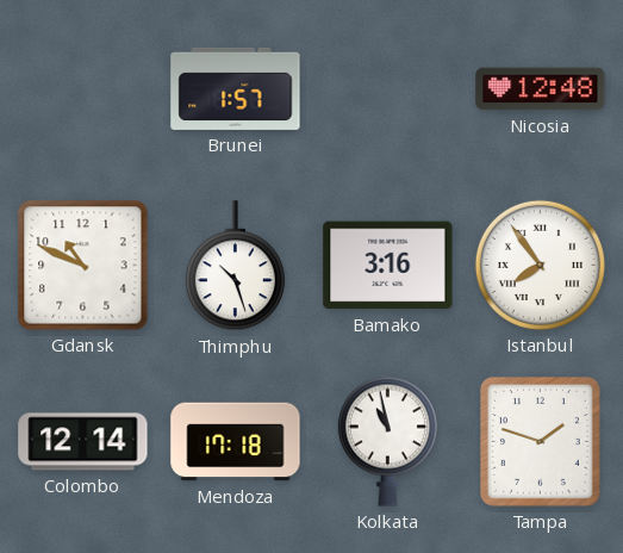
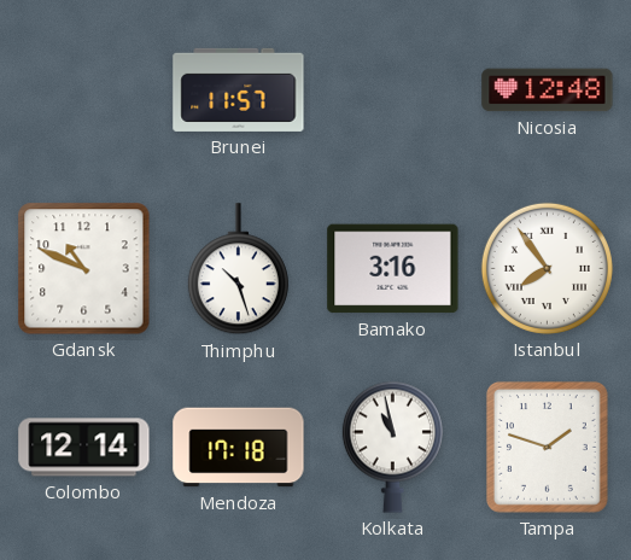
Brunei: 1:57 -> 11:57 (239, 89)
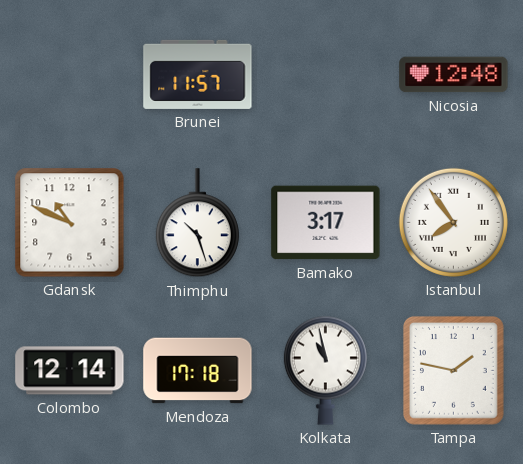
Bamako: 3:16 -> 3:17 (326, 223)
Tampa: 1:48 -> 1:47 (453, 370)
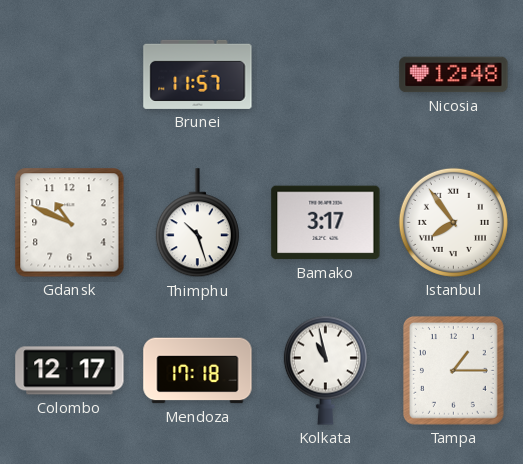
Colombo: 12:14 -> 12:17 (70, 371)
Tampa: 1:47 -> 1:15 (453, 370)
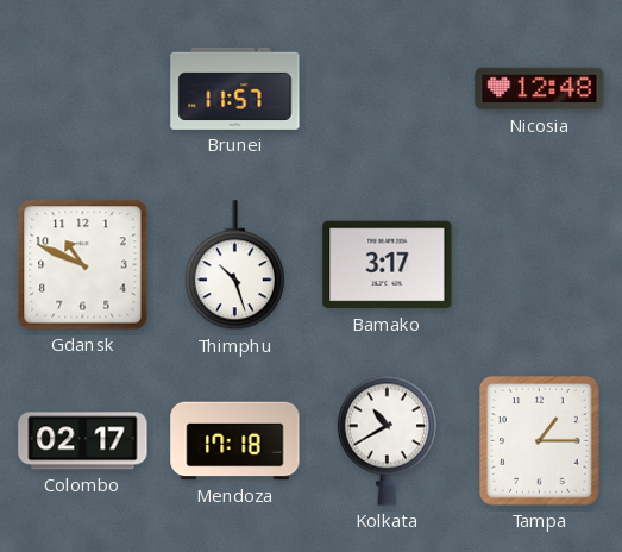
Istanbul: 7:54 -> none (453, 222)
Colombo: 12:17 -> 02:17 (83, 441)
Kolkata: 10:58 -> 10:40 (387, 440)
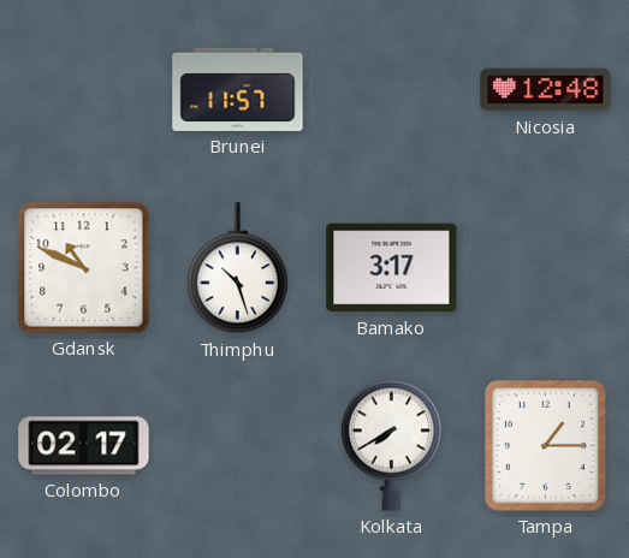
Mendoza: 17:18 -> none (235, 441)
Kolkata: 10:40 -> 7:40 (391, 445)
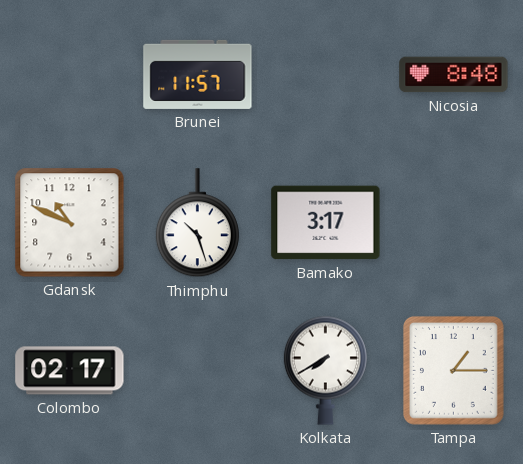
Nicosia: 12:48 -> 8:48 (454, 75)
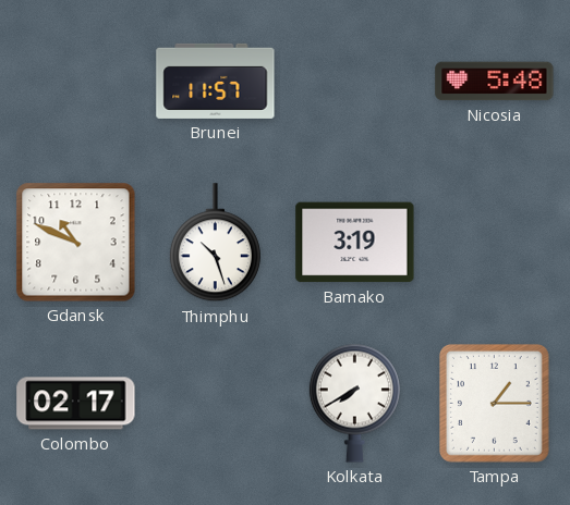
Nicosia: 8:48 -> 5:48 (495, 82)
Bamako: 3:17 -> 3:19 (355, 243)
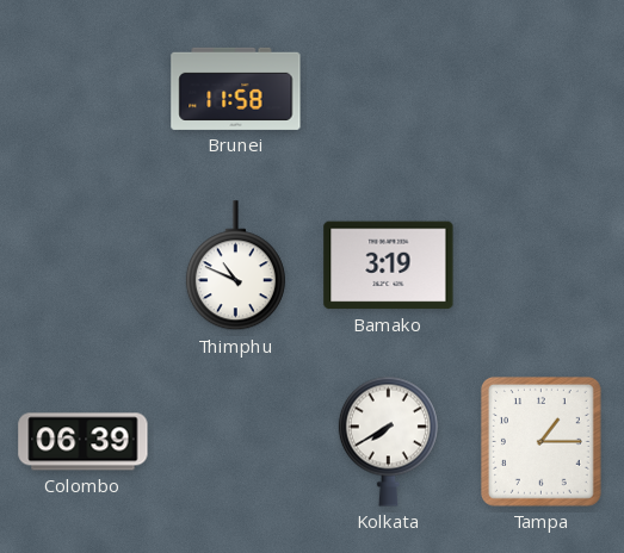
Brunei: 11:57 -> 11:58 (236, 88)
Nicosia: 5:48 -> none (495, 82)
Gdansk: 10:49 -> none (76, 243)
Thimphu: 10:27 -> 10:49 (235, 266)
Colombo: 02:17 -> 06:39 (84, 442)
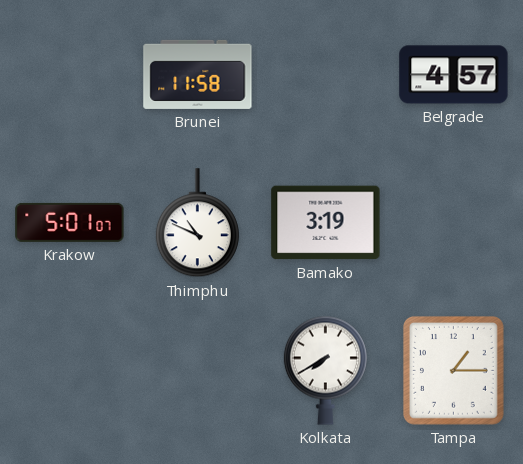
Belgrade: none -> 4:57 (454, 75)
Krakow: none -> 5:01 (70, 222)
Colombo: 06:39 -> none (84, 442)
